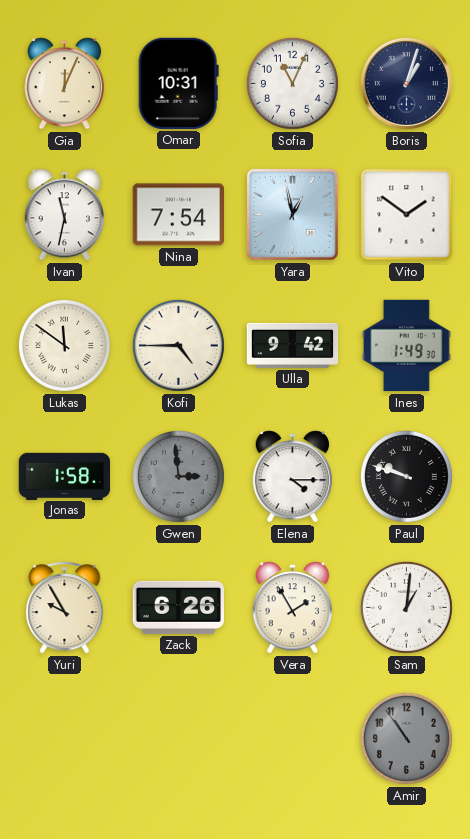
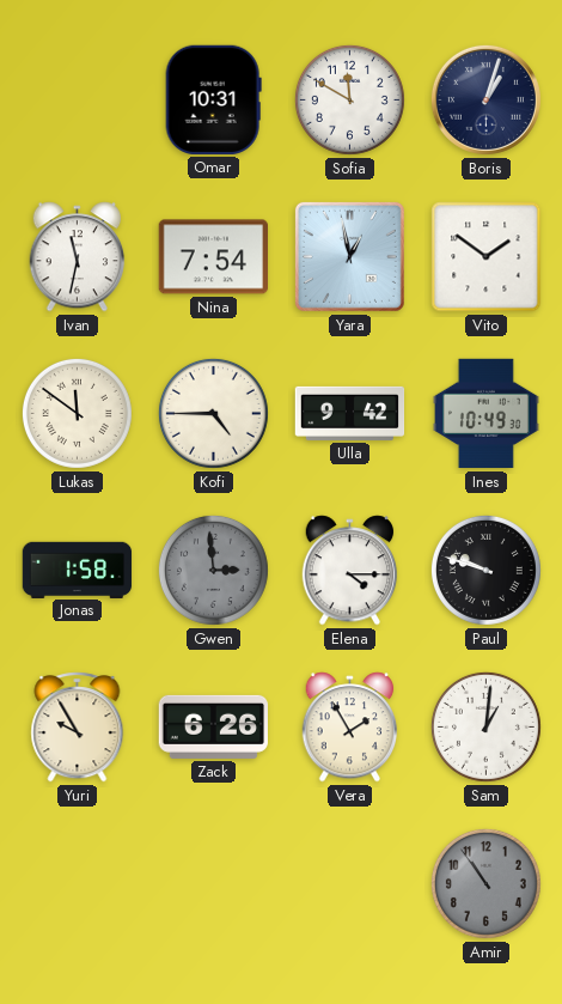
Gia: 12:04 -> none (65, 84)
Sofia: 11:04 -> 11:50 (349, 99)
Ines: 1:49 -> 10:49 (485, 414)
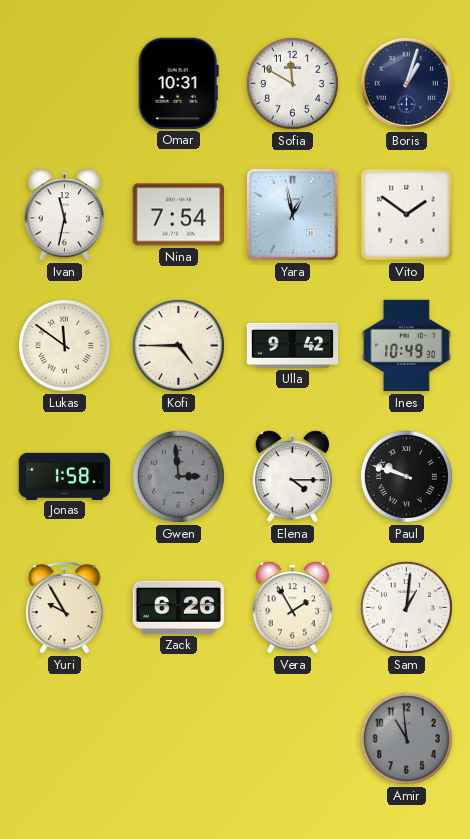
Amir: 10:54 -> 10:59 (406, 738)
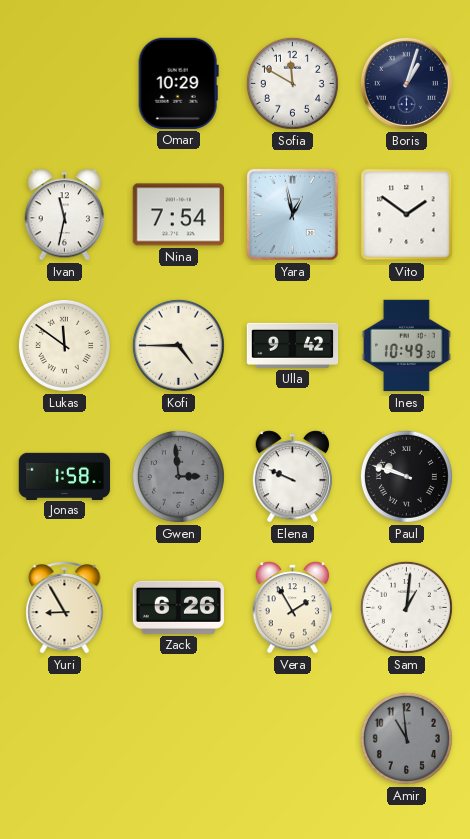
Omar: 10:31 -> 10:29 (178, 83)
Elena: 4:15 -> 9:49 (293, 477)
Yuri: 9:55 -> 8:55 (65, 608)
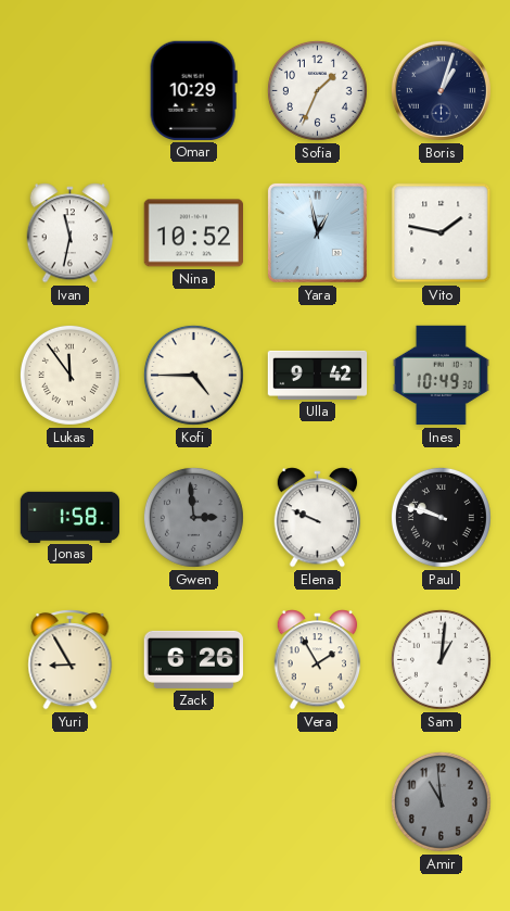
Sofia: 11:50 -> 1:34 (317, 90)
Nina: 7:54 -> 10:52 (193, 233)
Vito: 1:51 -> 1:47 (442, 233)
Lukas: 11:51 -> 11:54 (69, 375)
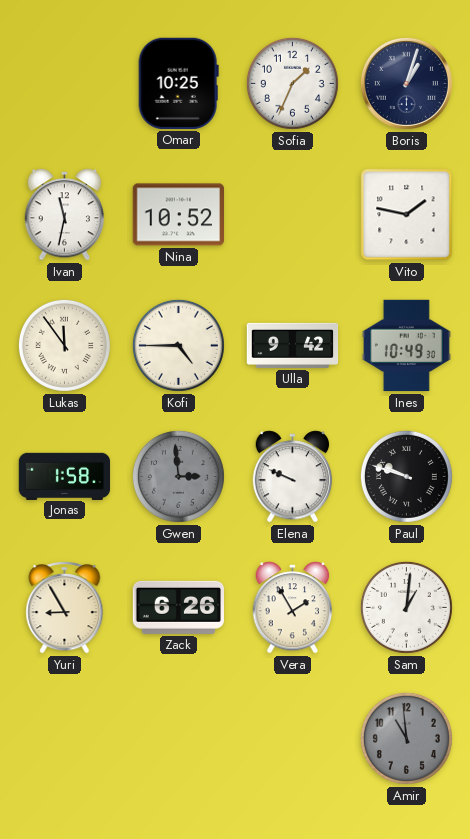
Omar: 10:29 -> 10:25 (178, 83)
Yara: 12:58 -> none (317, 232)
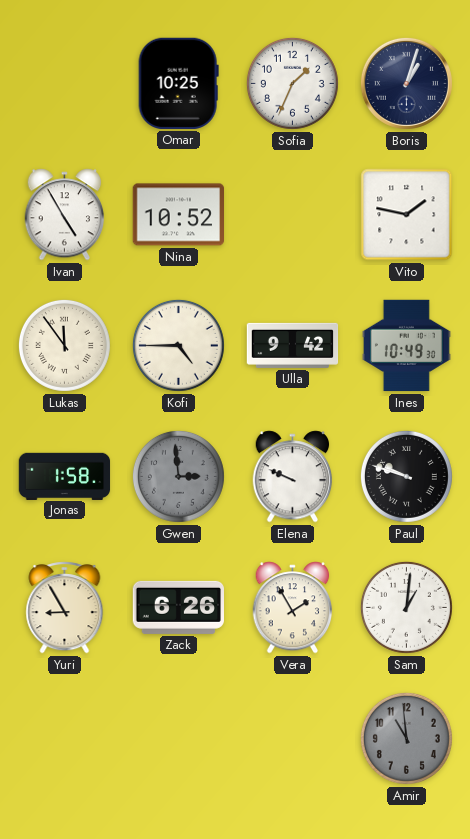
Ivan: 11:32 -> 4:55 (65, 215)
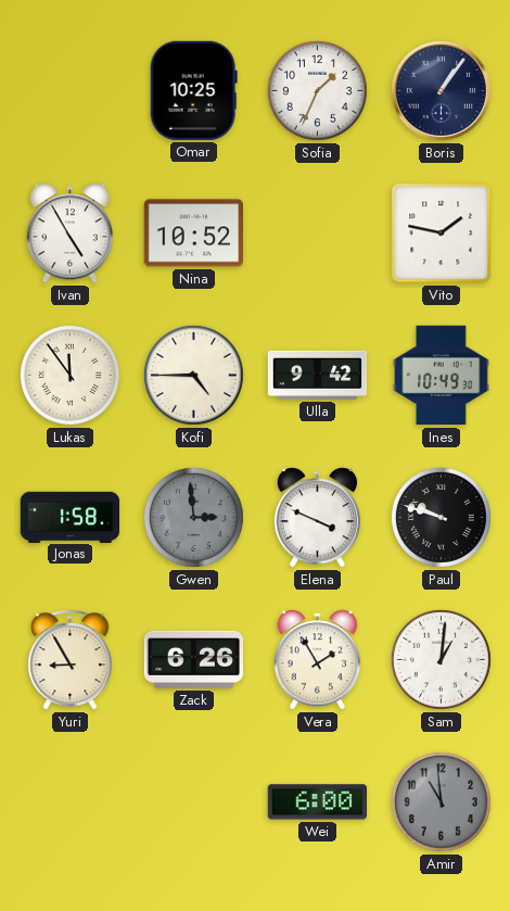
Boris: 1:03 -> 1:06 (441, 90)
Elena: 9:49 -> 3:49 (318, 518)
Wei: none -> 6:00 (317, 802)
